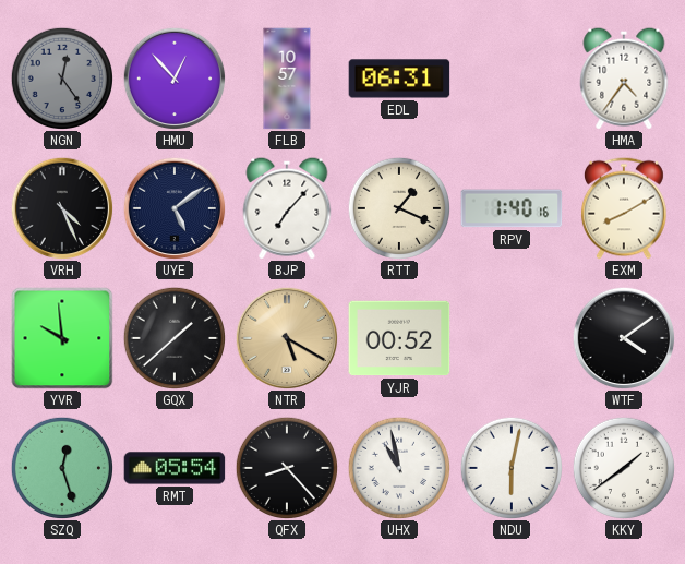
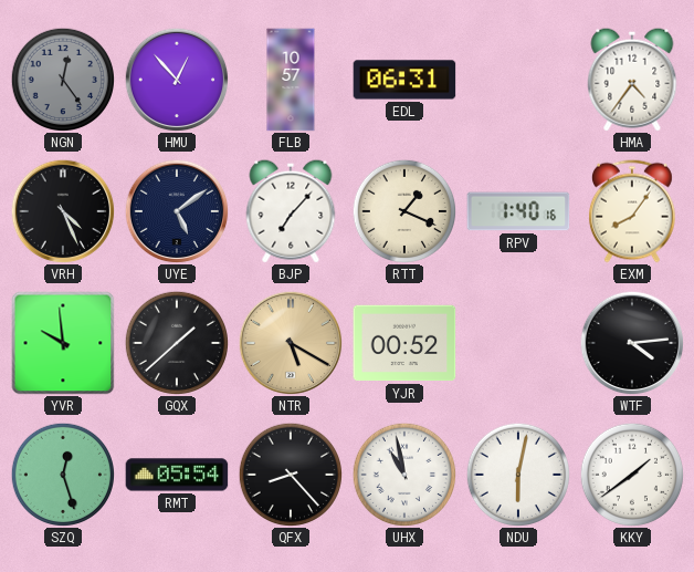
EXM: 8:10 -> 8:06 (632, 211)
WTF: 4:09 -> 4:14 (632, 343)
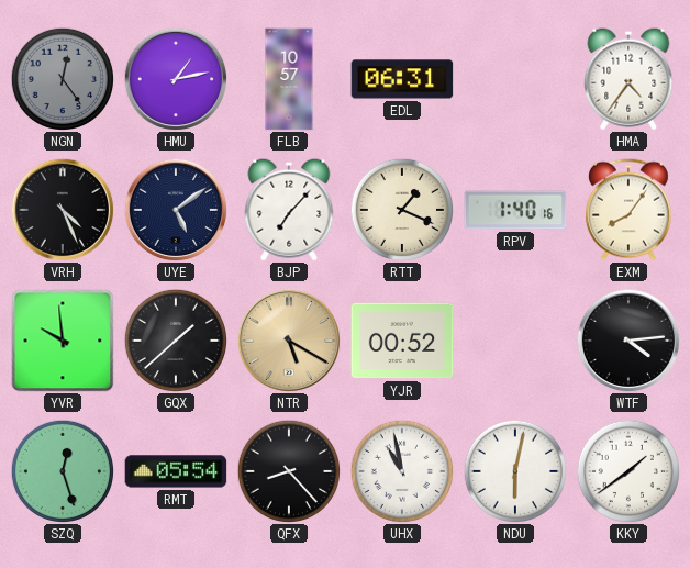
HMU: 12:53 -> 1:13 (176, 79)
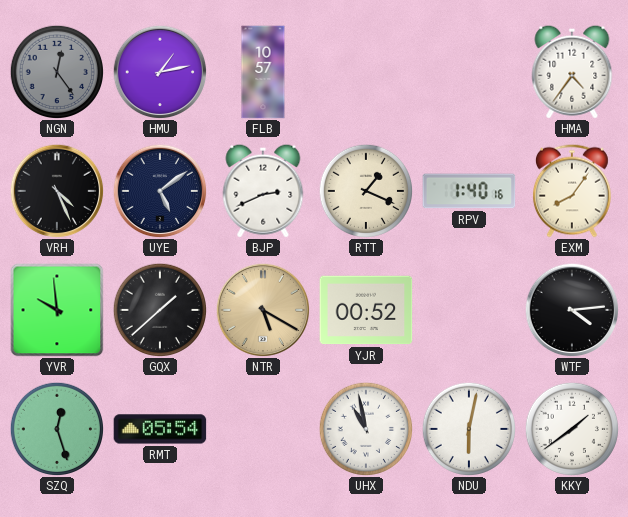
EDL: 06:31 -> none (402, 79)
BJP: 7:07 -> 2:41 (263, 191)
QFX: 8:23 -> none (288, 470)
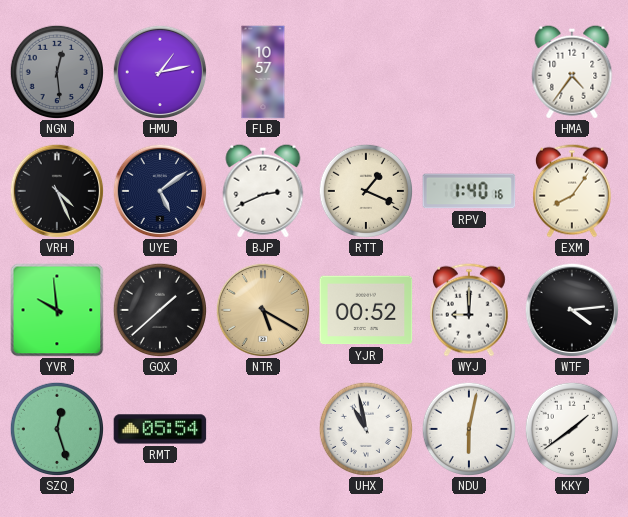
NGN: 12:24 -> 12:29 (56, 71)
WYJ: none -> 9:00 (469, 310)
